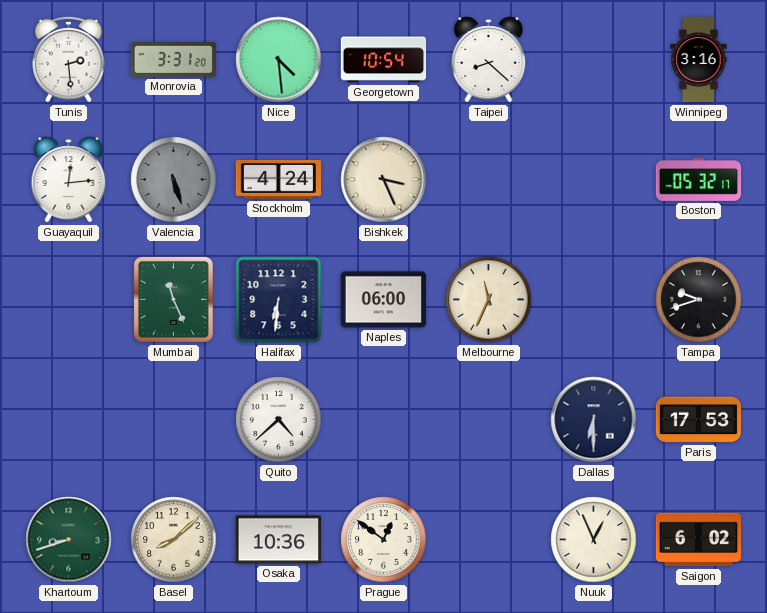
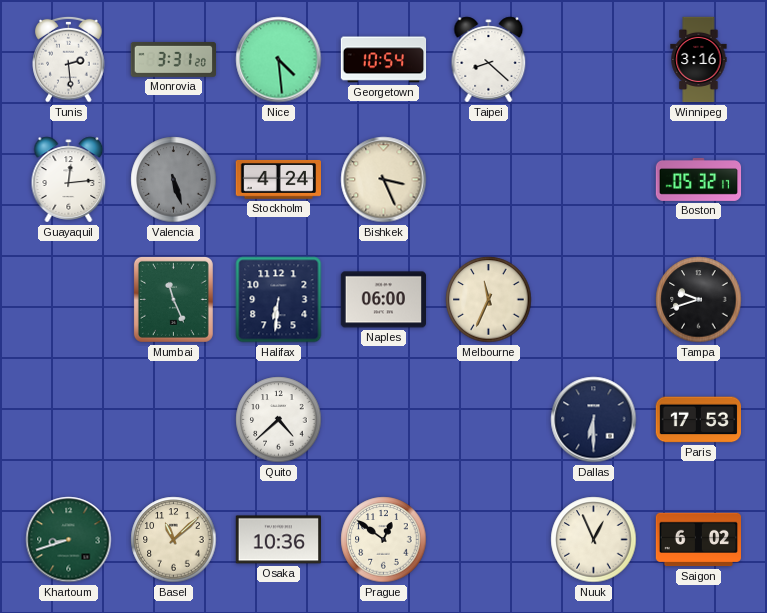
Basel: 8:08 -> 11:08 (174, 540)
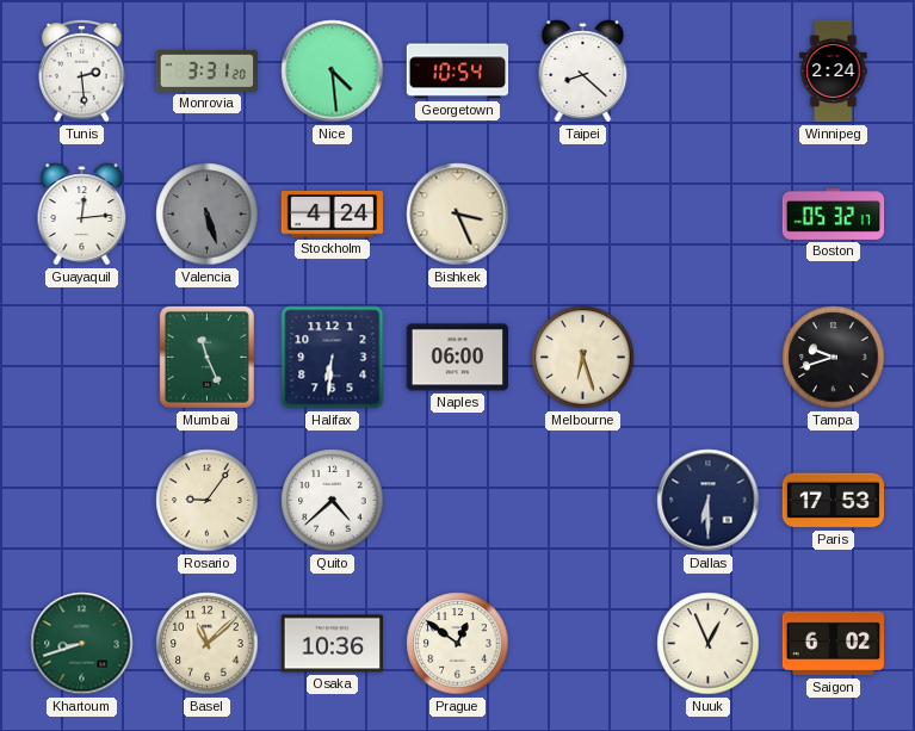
Winnipeg: 3:16 -> 2:24 (834, 72)
Melbourne: 11:34 -> 6:27 (583, 358)
Rosario: none -> 9:06 (208, 501)
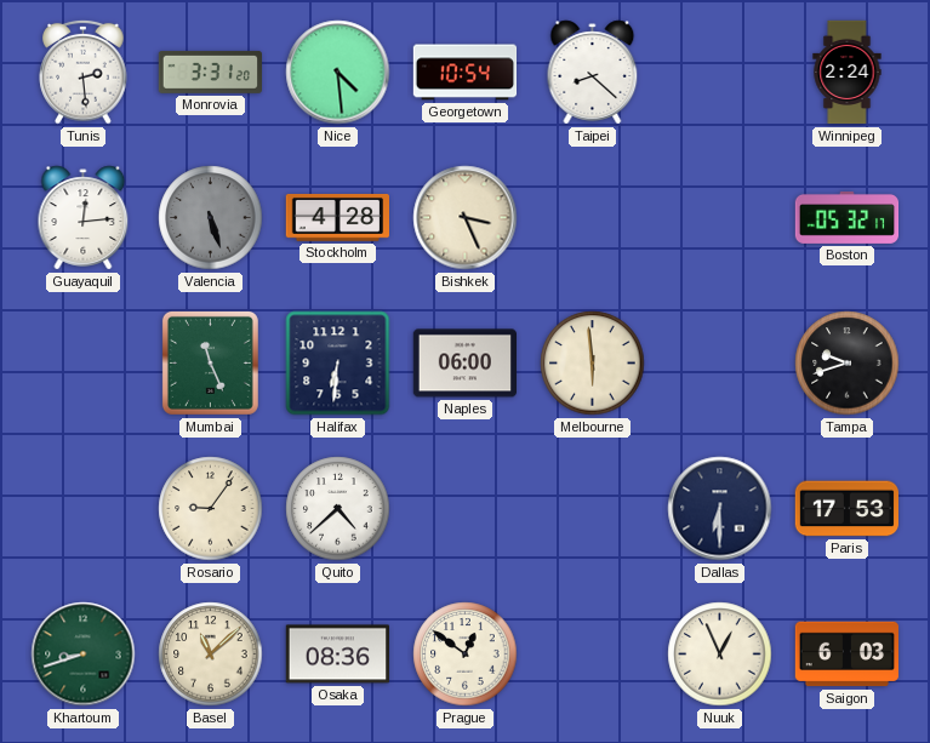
Stockholm: 4:24 -> 4:28 (337, 218)
Melbourne: 6:27 -> 5:59 (593, 364)
Osaka: 10:36 -> 08:36 (337, 655)
Saigon: 6:02 -> 6:03 (848, 655)
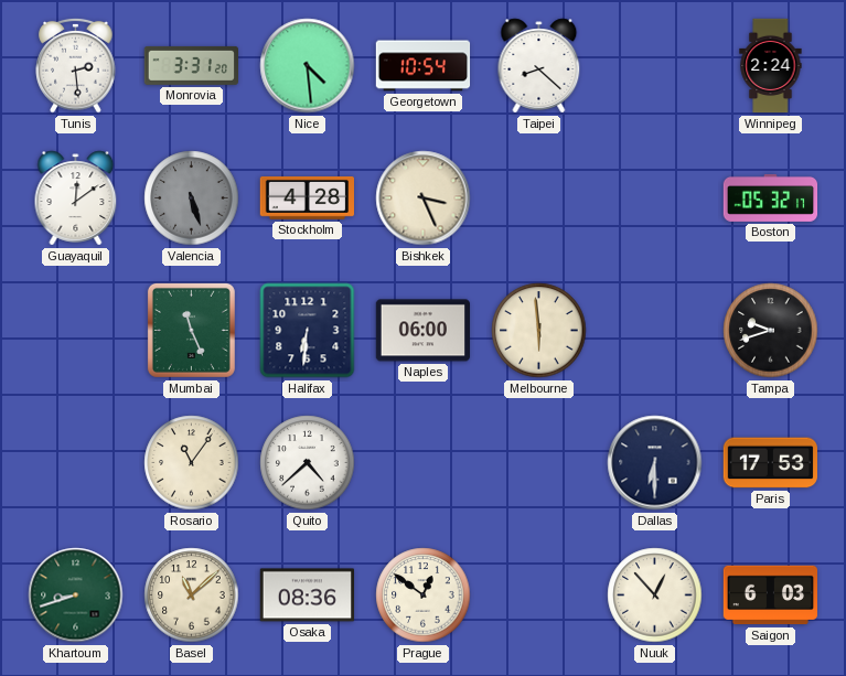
Guayaquil: 12:14 -> 12:09 (76, 198)
Rosario: 9:06 -> 11:06 (192, 463)
Nuuk: 12:56 -> 12:53 (655, 595)
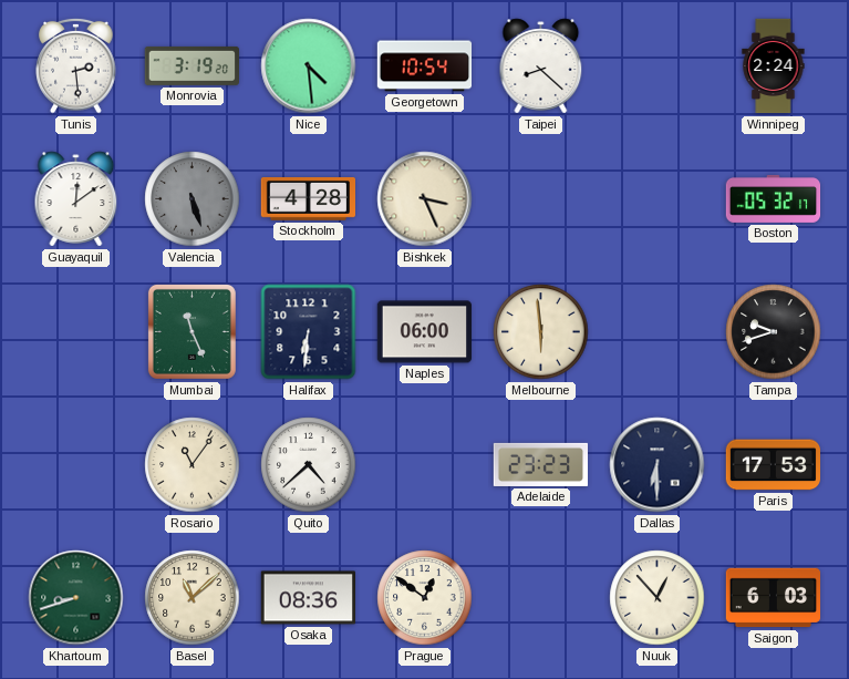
Monrovia: 3:31 -> 3:19 (191, 65)
Adelaide: none -> 23:23 (541, 464)
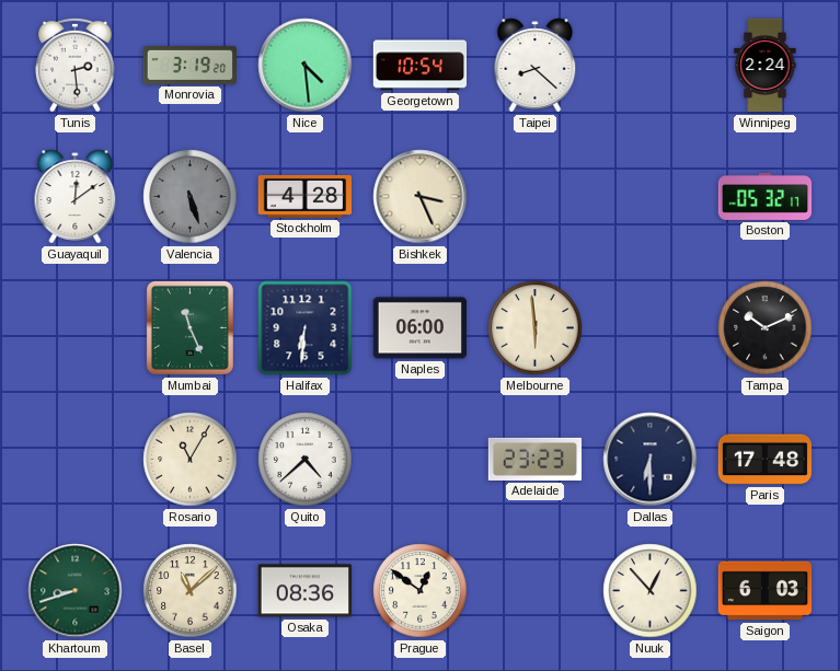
Tampa: 9:42 -> 10:11 (766, 328)
Rosario: 11:06 -> 11:05 (191, 460)
Paris: 17:53 -> 17:48 (764, 460)
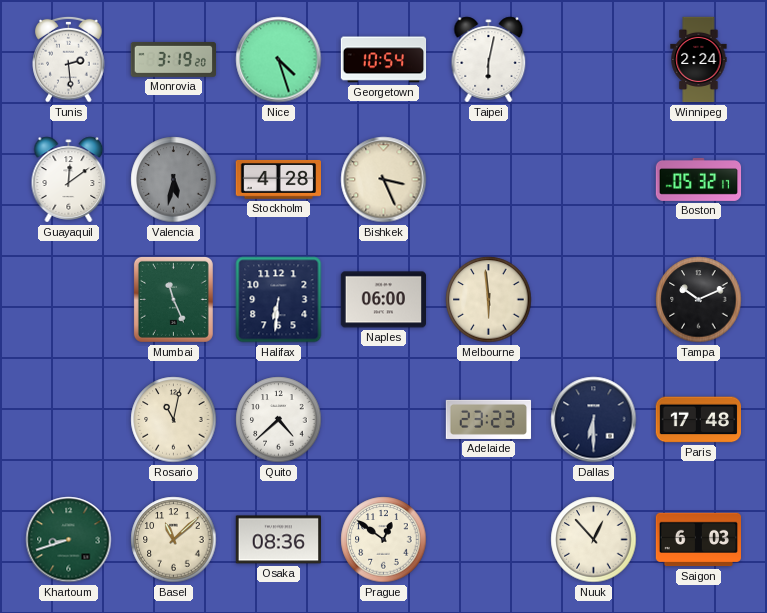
Nice: 4:29 -> 4:27 (279, 60)
Taipei: 8:22 -> 6:02 (489, 60)
Valencia: 5:27 -> 5:32 (174, 180)
Rosario: 11:05 -> 11:02 (174, 420)
